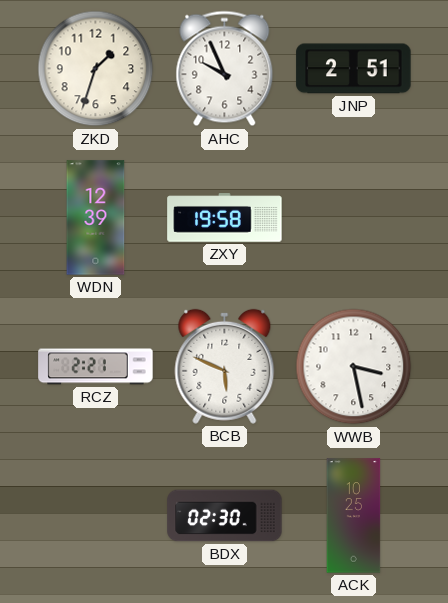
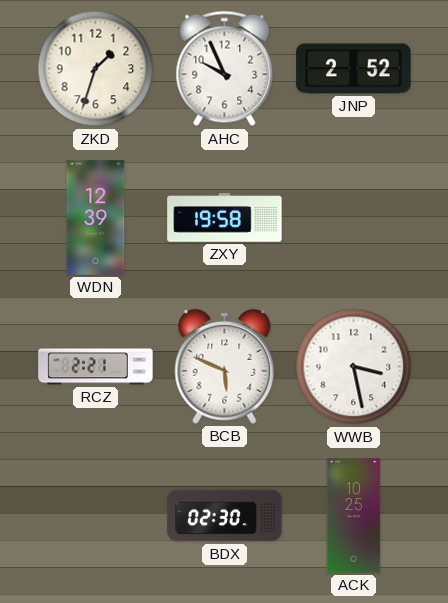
JNP: 2:51 -> 2:52 (354, 69)
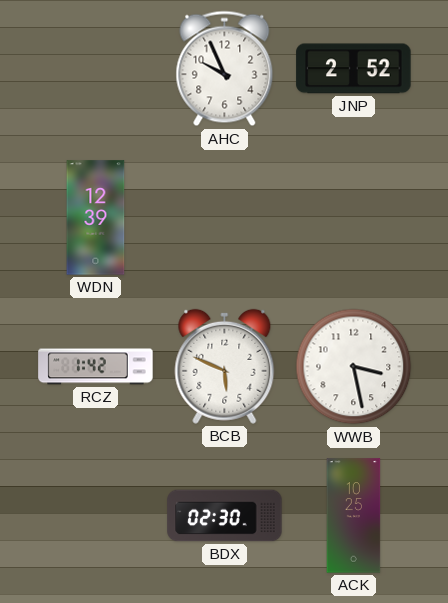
ZKD: 1:33 -> none (96, 69)
ZXY: 19:58 -> none (225, 218)
RCZ: 2:21 -> 1:42 (96, 367)
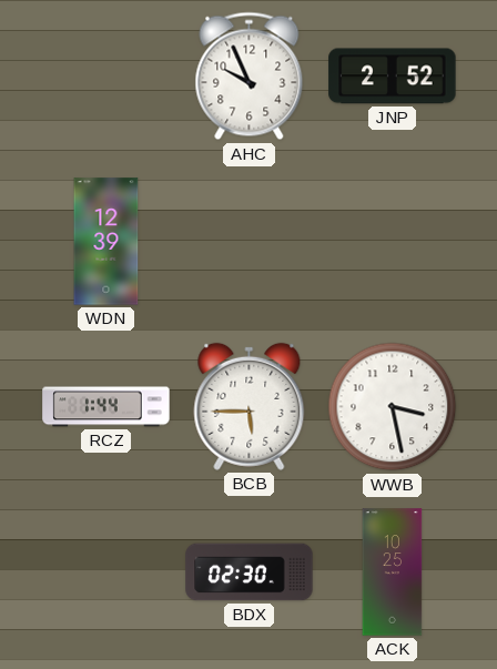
RCZ: 1:42 -> 1:44 (106, 407)
BCB: 5:49 -> 5:45 (250, 406)
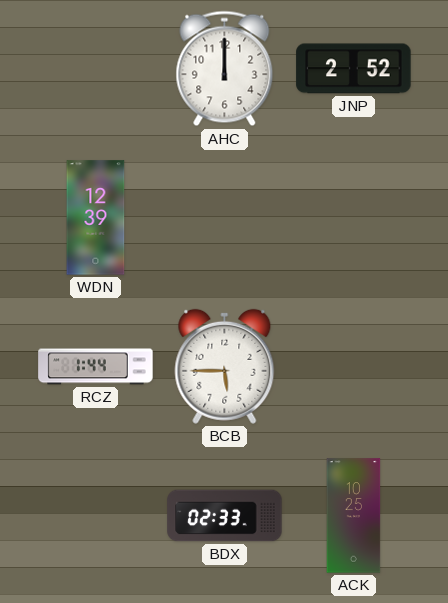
AHC: 9:56 -> 12:00 (225, 69)
WWB: 3:28 -> none (393, 407)
BDX: 02:30 -> 02:33 (225, 516)
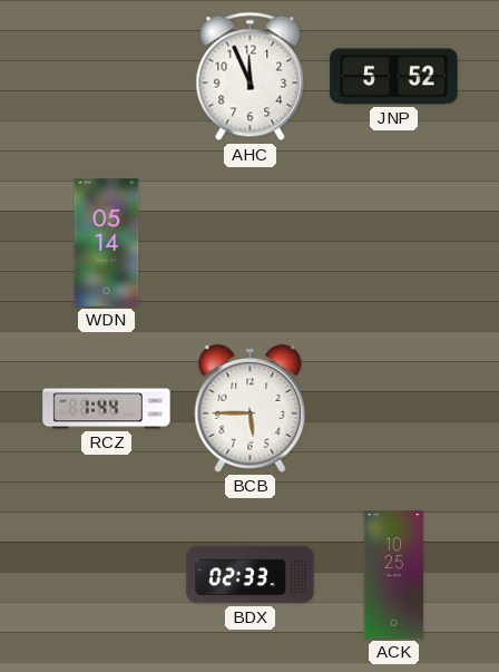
AHC: 12:00 -> 11:56 (251, 77)
JNP: 2:52 -> 5:52 (394, 77)
WDN: 12:39 -> 05:14 (107, 243)
